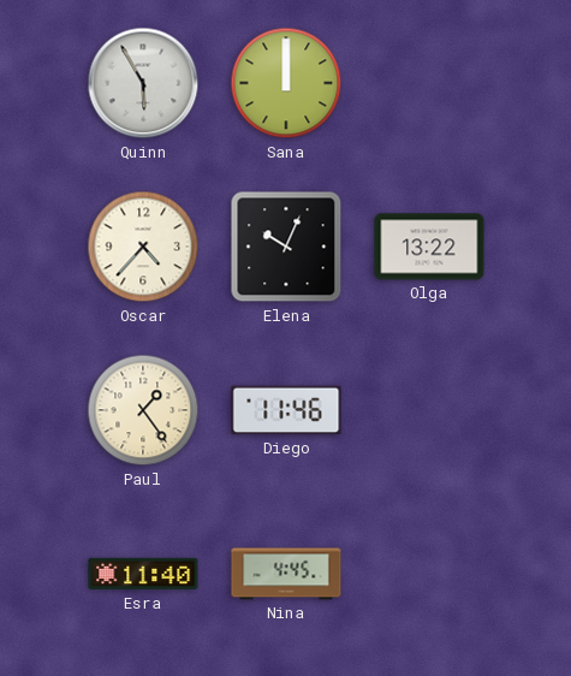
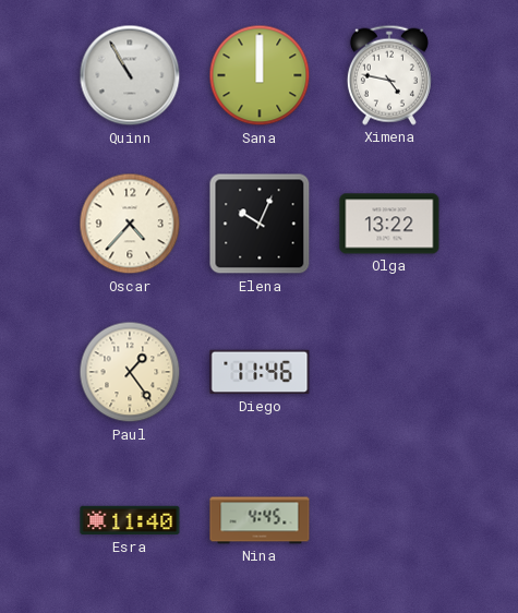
Quinn: 5:55 -> 10:55 (130, 75)
Ximena: none -> 4:47 (389, 75)
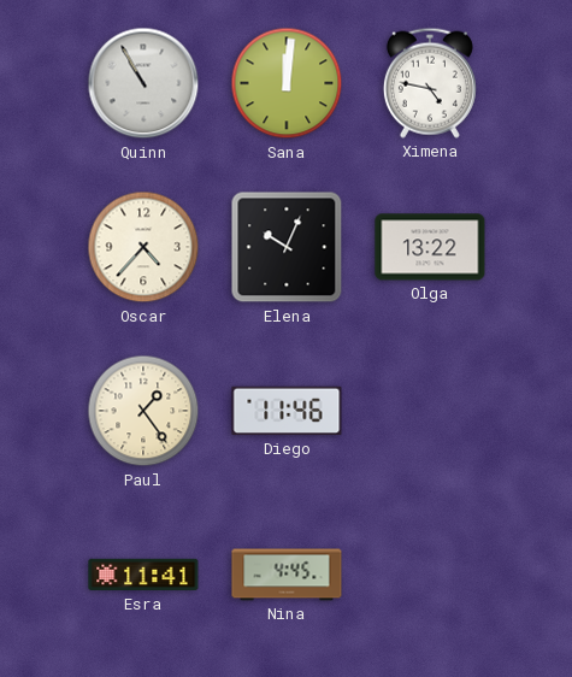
Sana: 12:00 -> 12:01 (287, 83)
Esra: 11:40 -> 11:41 (143, 575)
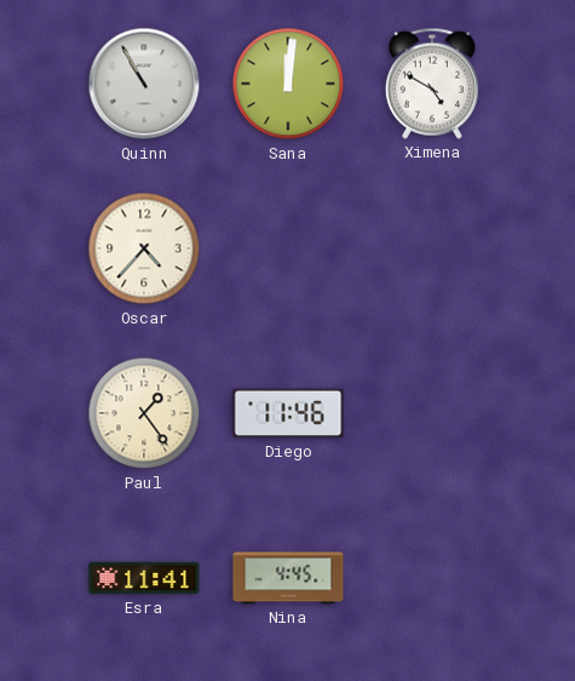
Ximena: 4:47 -> 4:50 (432, 84)
Elena: 10:04 -> none (287, 247)
Olga: 13:22 -> none (430, 247)
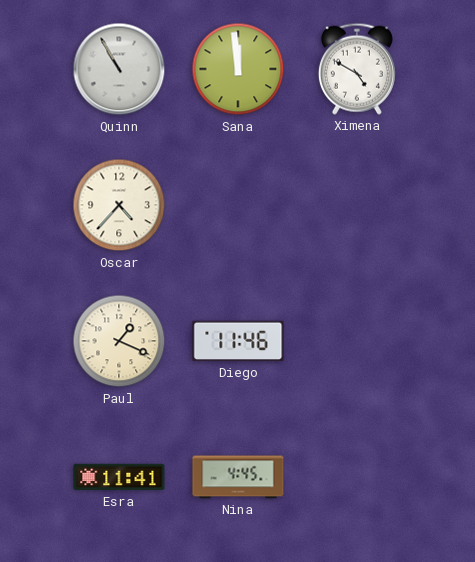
Sana: 12:01 -> 11:59 (238, 69)
Paul: 1:24 -> 1:19 (119, 341)
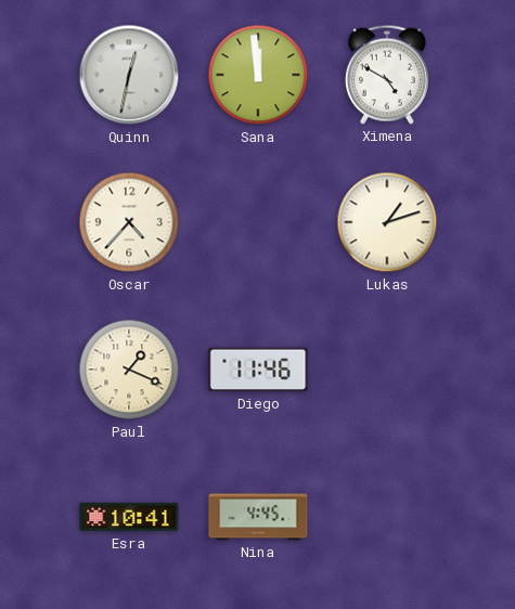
Quinn: 10:55 -> 12:32 (129, 75)
Lukas: none -> 1:12 (387, 222)
Esra: 11:41 -> 10:41 (129, 517)
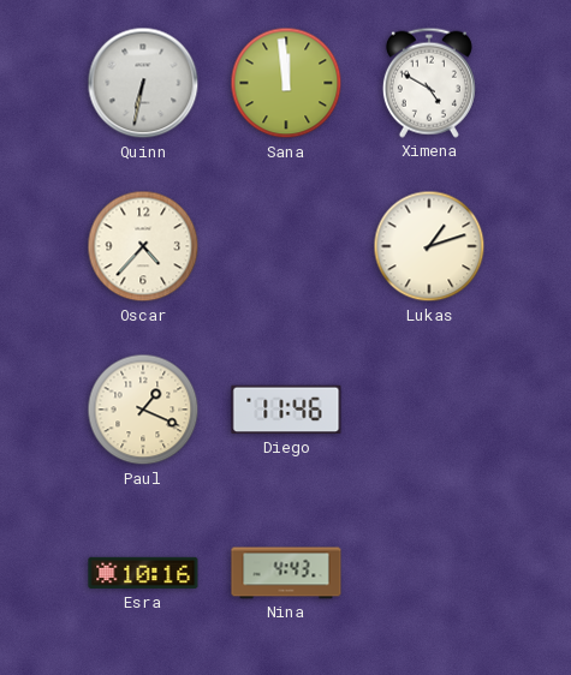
Quinn: 12:32 -> 6:32 (143, 83)
Esra: 10:41 -> 10:16 (143, 573)
Nina: 4:45 -> 4:43 (286, 573)
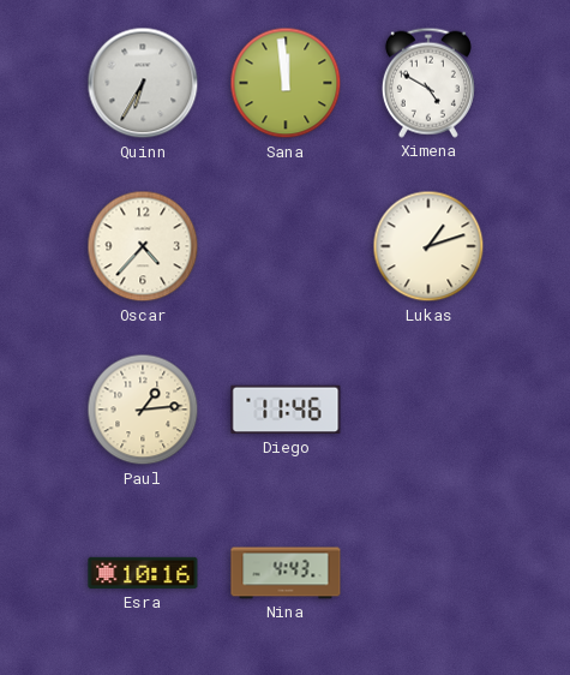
Quinn: 6:32 -> 6:35 (143, 83)
Paul: 1:19 -> 1:14 (143, 410)
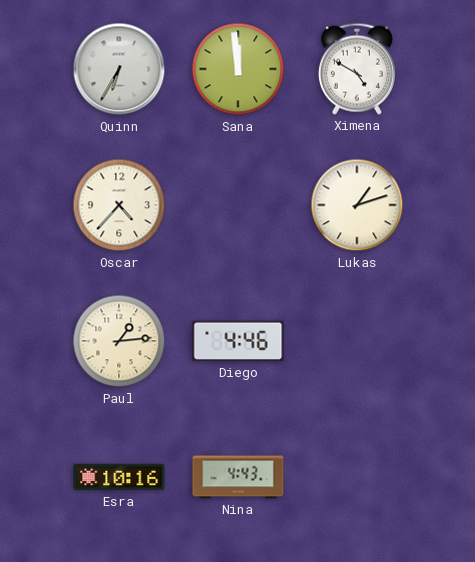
Diego: 11:46 -> 4:46 (238, 341)
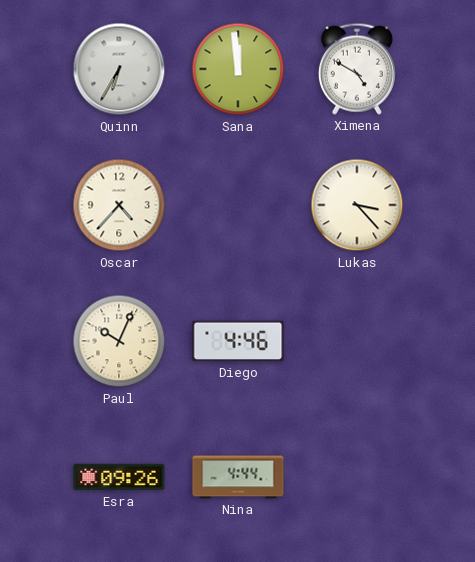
Lukas: 1:12 -> 3:23 (357, 205)
Paul: 1:14 -> 10:04 (119, 341)
Esra: 10:16 -> 09:26 (119, 477)
Nina: 4:43 -> 4:44 (238, 477)
